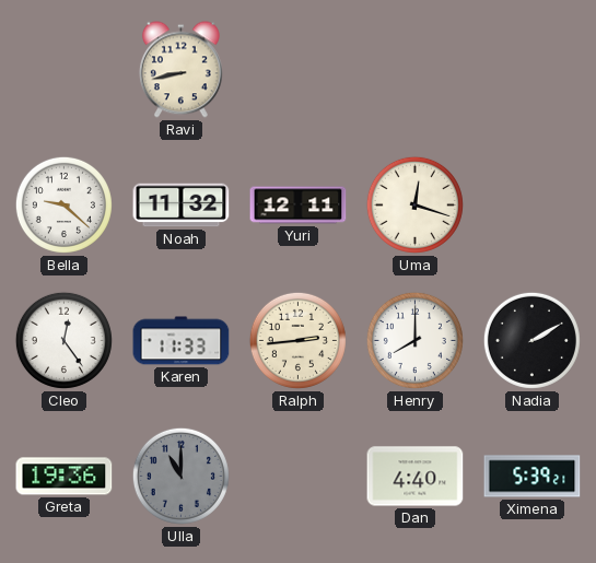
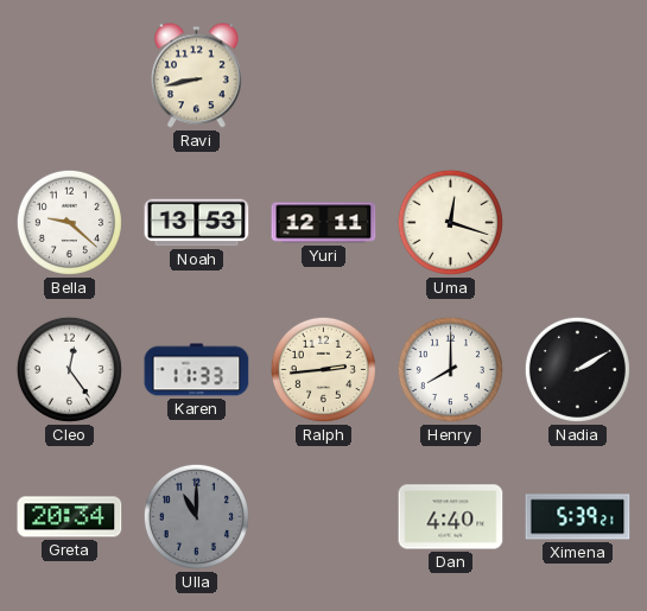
Noah: 11:32 -> 13:53 (197, 223)
Greta: 19:36 -> 20:34 (70, 517)
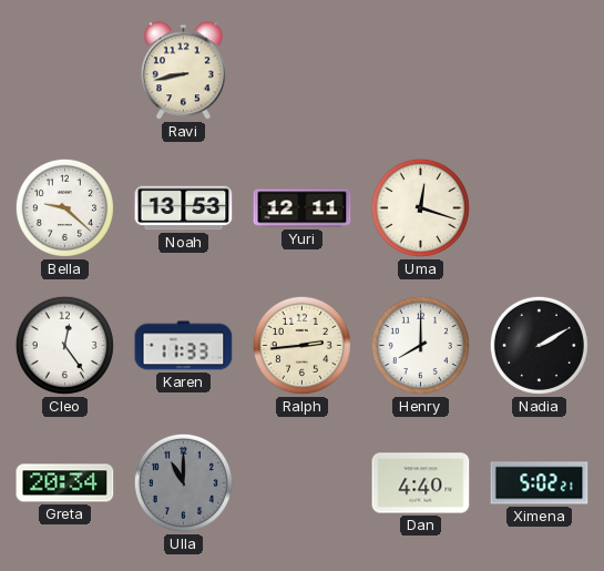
Ximena: 5:39 -> 5:02 (540, 483)
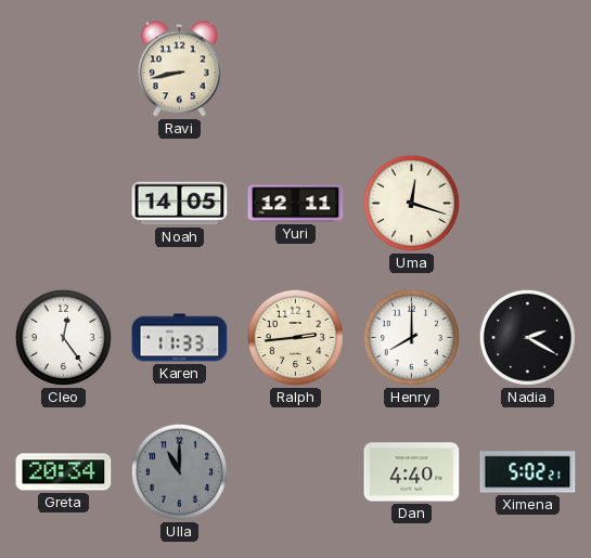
Bella: 9:22 -> none (64, 207)
Noah: 13:53 -> 14:05 (180, 204)
Nadia: 2:10 -> 2:20 (527, 337)
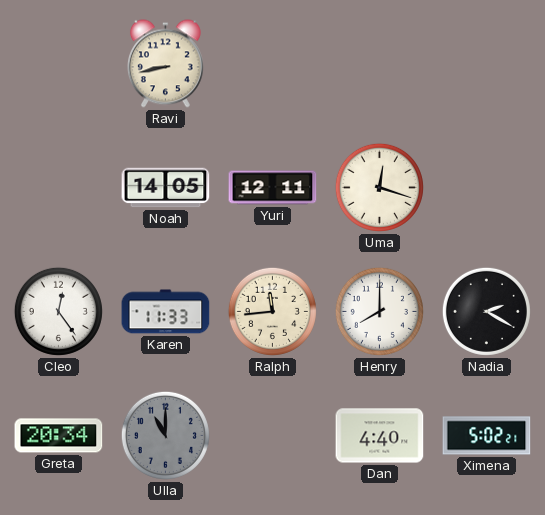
Ralph: 2:44 -> 11:44 (272, 311)
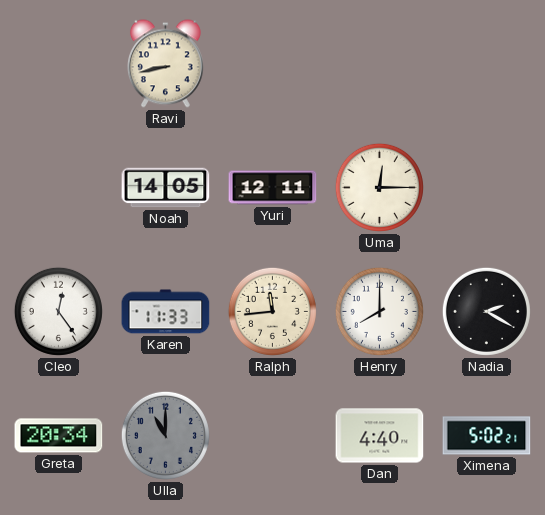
Uma: 12:18 -> 12:15 (379, 187)
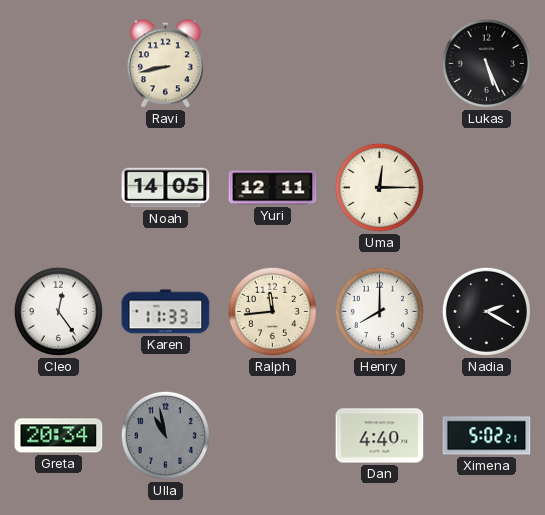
Lukas: none -> 5:26 (486, 63)
Ulla: 11:00 -> 10:58 (165, 435)
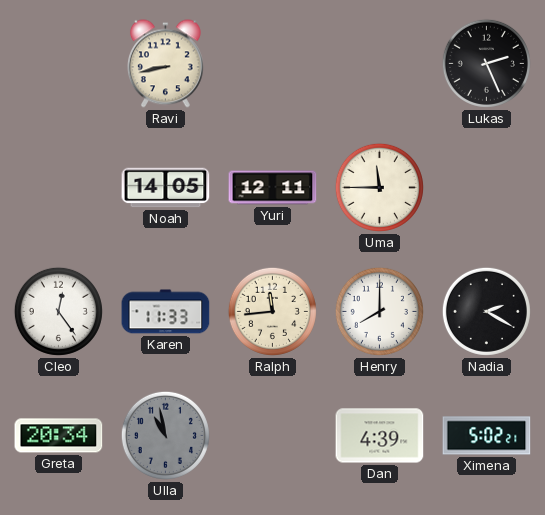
Lukas: 5:26 -> 2:26 (486, 63)
Uma: 12:15 -> 11:45 (379, 187)
Dan: 4:40 -> 4:39 (380, 436)
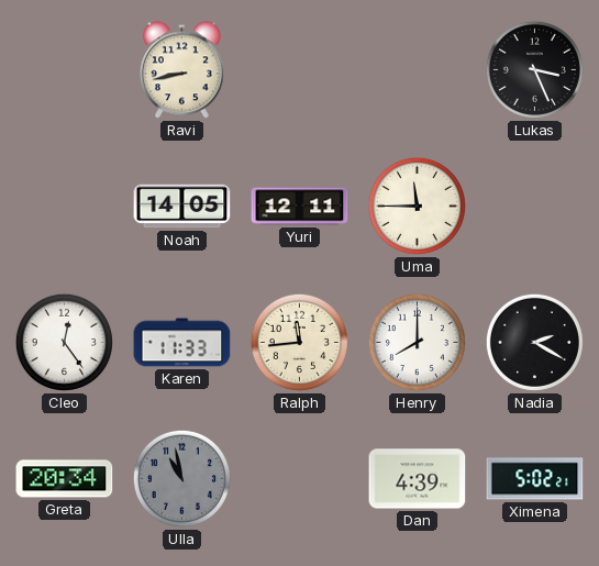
Lukas: 2:26 -> 3:26 (534, 69)
